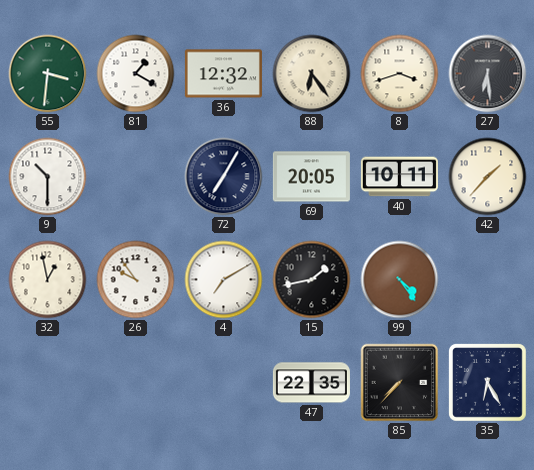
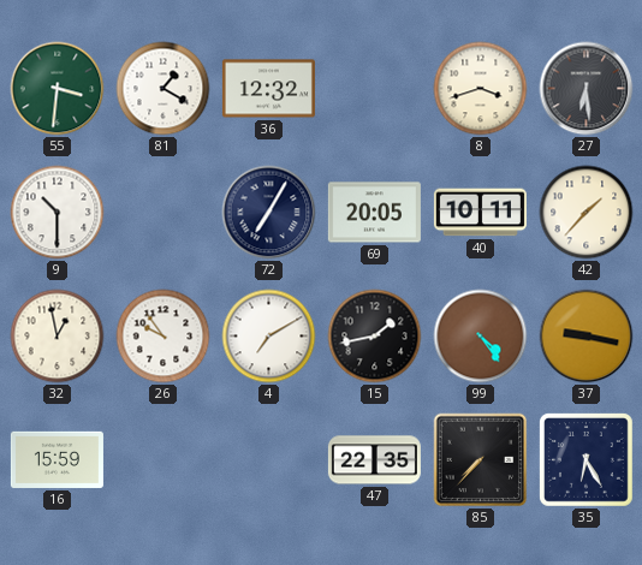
88: 6:24 -> none (312, 74)
37: none -> 9:17 (587, 337)
16: none -> 15:59 (57, 459)
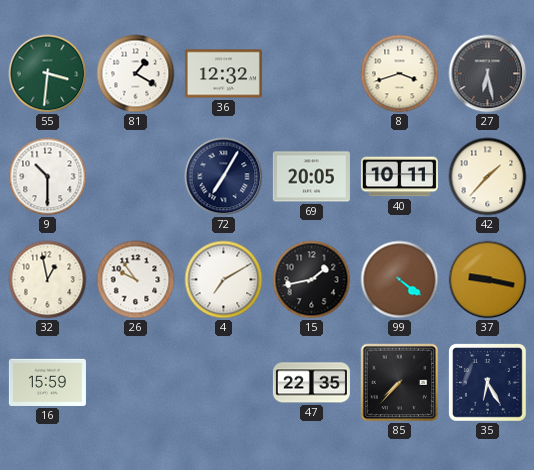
27: 6:29 -> 6:28 (488, 74)
99: 4:24 -> 4:21 (400, 280)
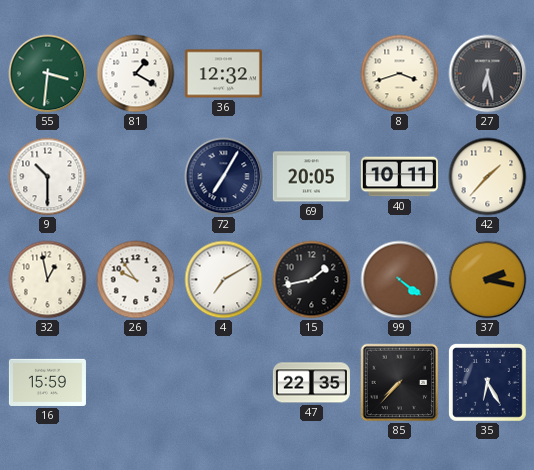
37: 9:17 -> 2:17 (488, 280)
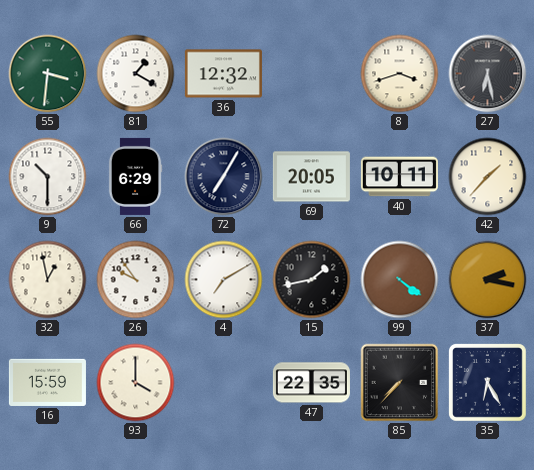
66: none -> 6:29 (135, 176)
93: none -> 4:00 (136, 383)
